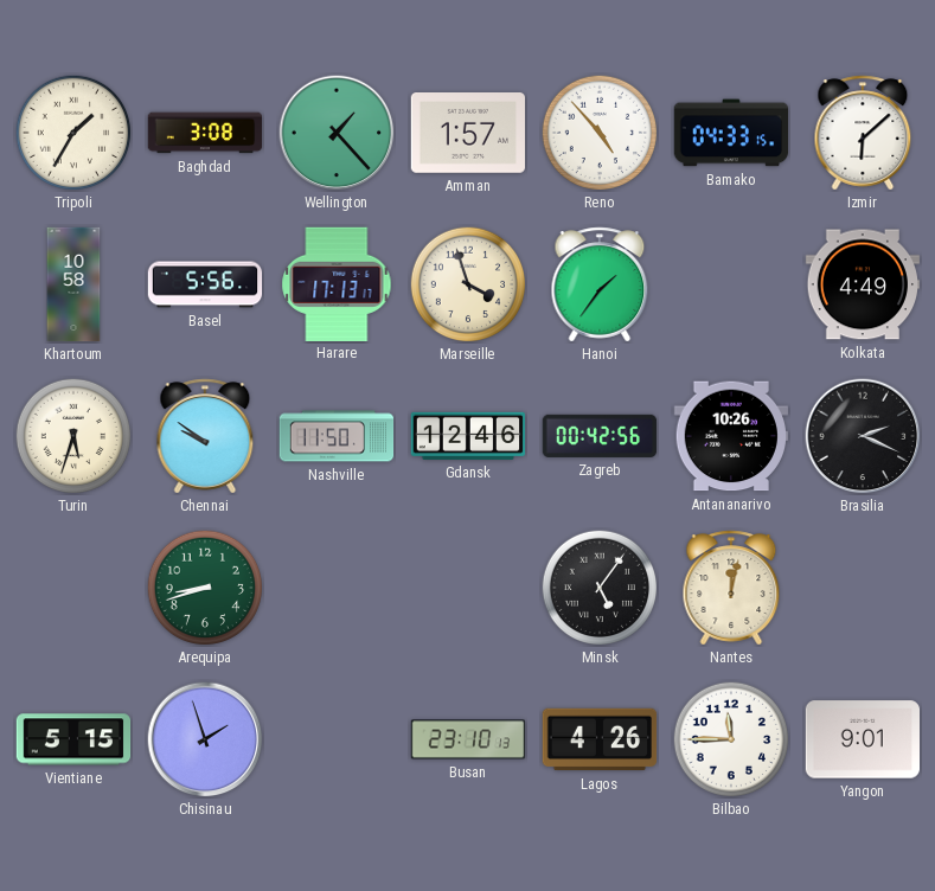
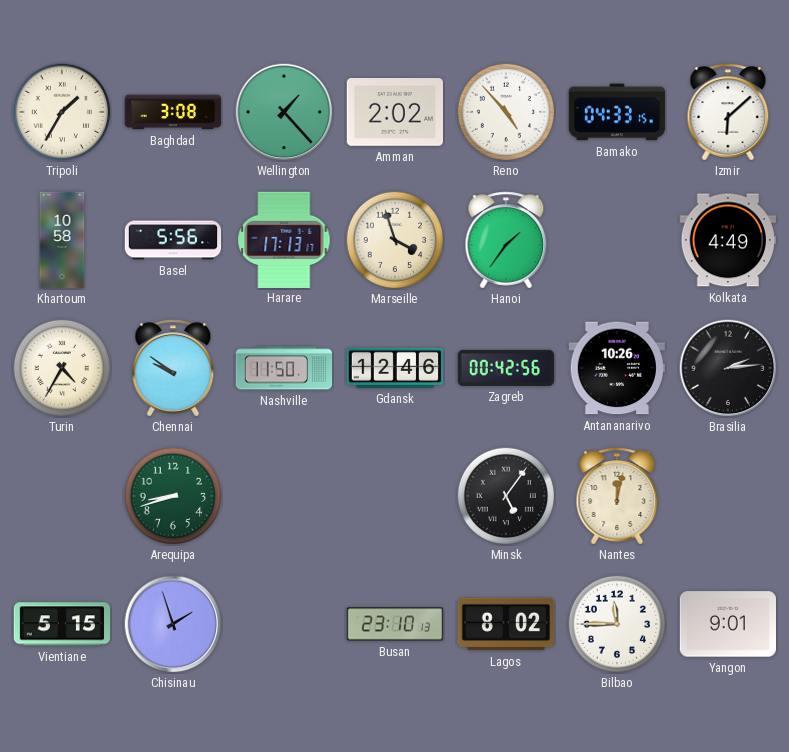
Amman: 1:57 -> 2:02 (394, 113)
Turin: 5:33 -> 4:35 (61, 367)
Brasilia: 2:19 -> 2:14 (728, 368)
Lagos: 4:26 -> 8:02 (506, 624)
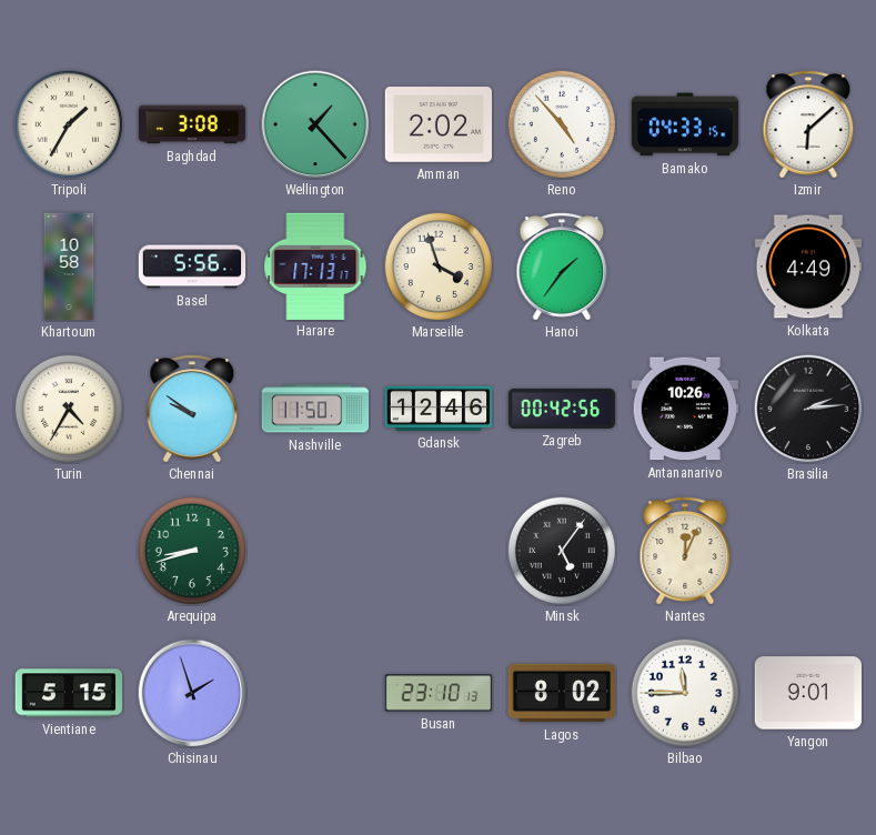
Nantes: 12:02 -> 12:04 (685, 551)
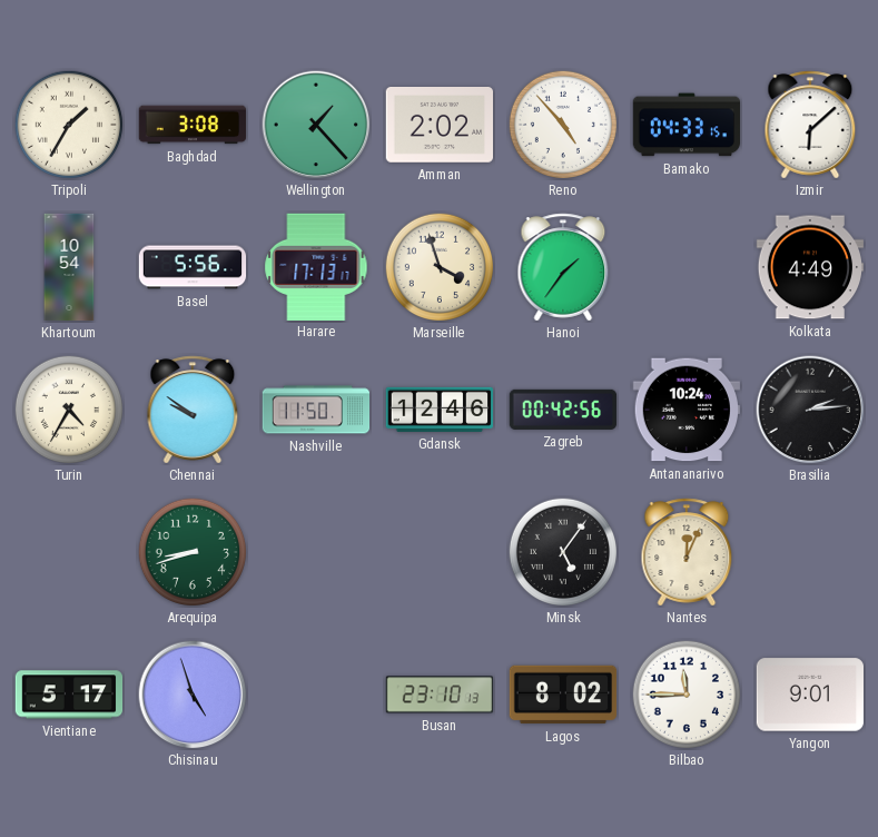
Khartoum: 10:58 -> 10:54 (69, 267)
Antananarivo: 10:26 -> 10:24 (685, 410)
Vientiane: 5:15 -> 5:17 (69, 695)
Chisinau: 1:57 -> 4:57 (193, 695)
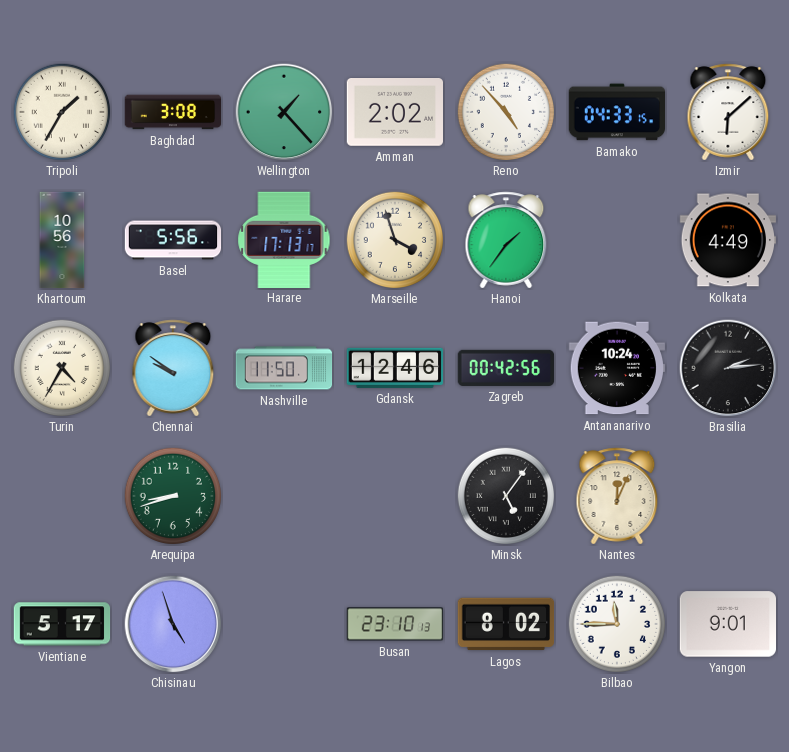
Khartoum: 10:54 -> 10:56 (62, 240)
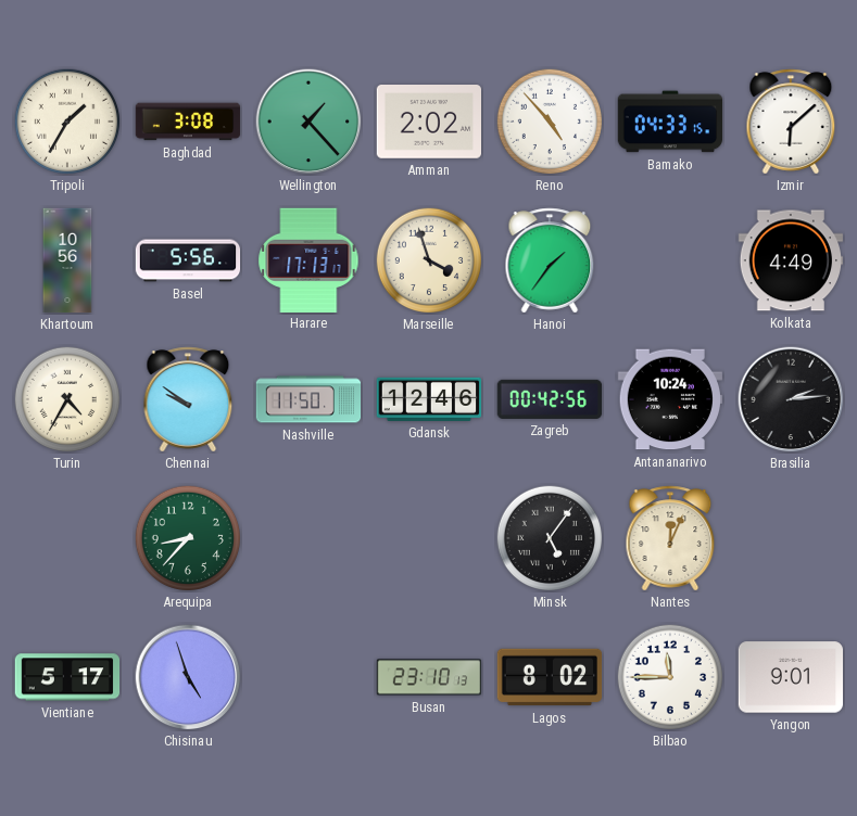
Arequipa: 8:42 -> 8:37 (187, 537)
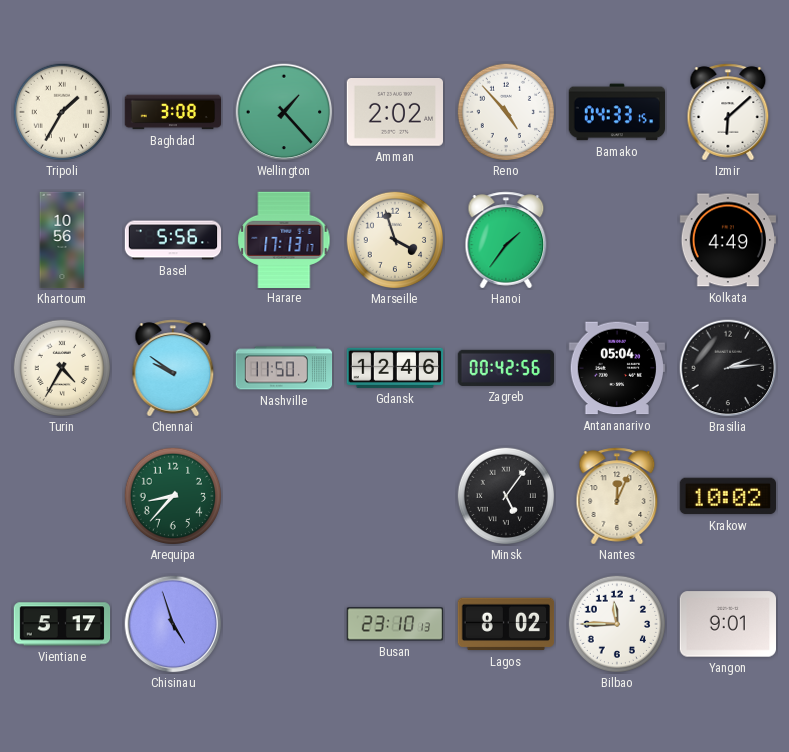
Antananarivo: 10:24 -> 05:04 (616, 368)
Krakow: none -> 10:02 (727, 496)
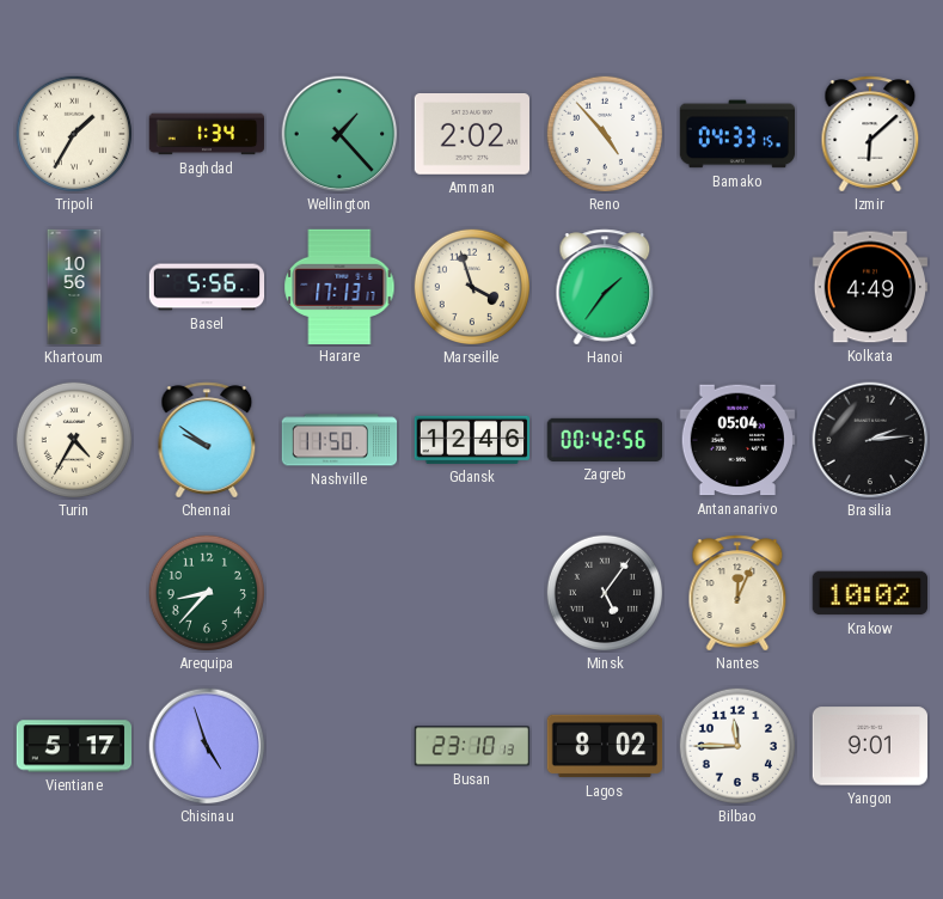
Baghdad: 3:08 -> 1:34 (207, 134)
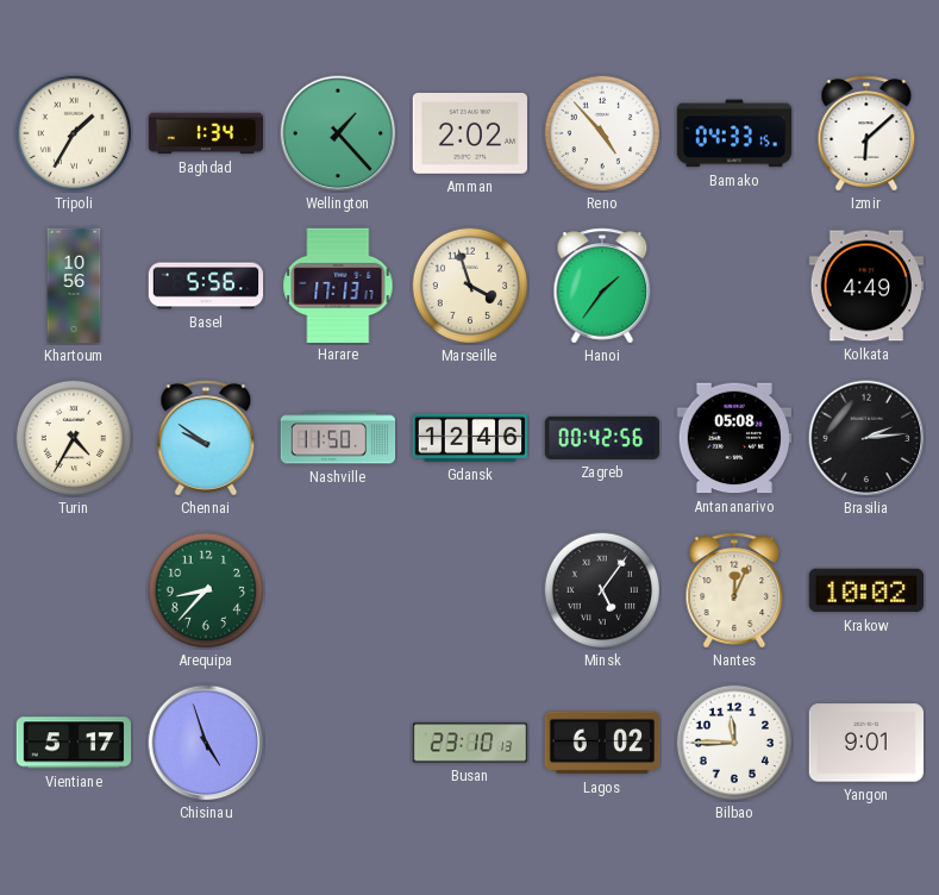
Antananarivo: 05:04 -> 05:08 (733, 438)
Lagos: 8:02 -> 6:02 (602, 743)
